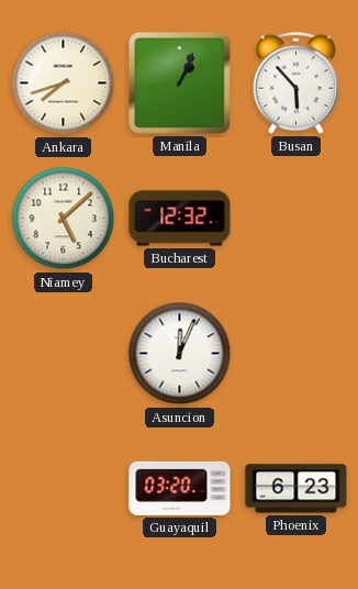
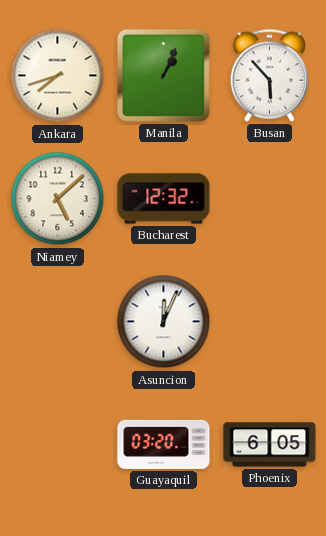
Phoenix: 6:23 -> 6:05 (270, 445)
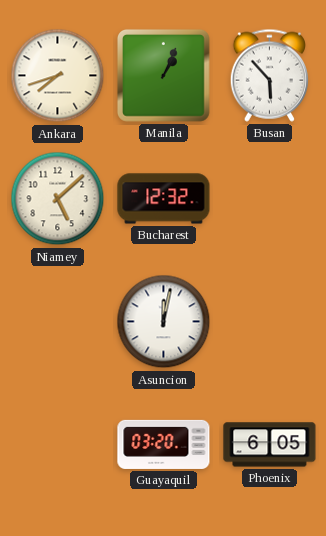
Asuncion: 12:04 -> 12:02 (164, 322)
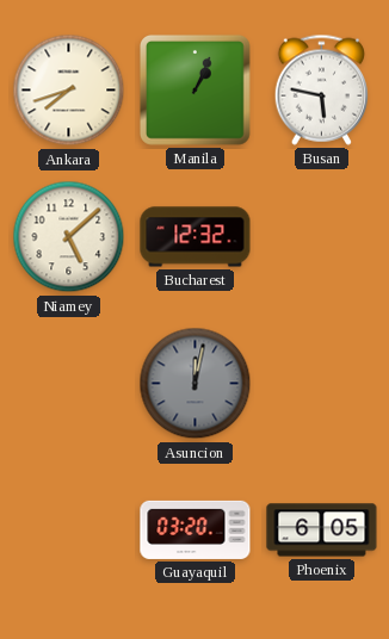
Busan: 5:53 -> 5:47 (321, 89)
Asuncion dial: white -> grey (196, 384)
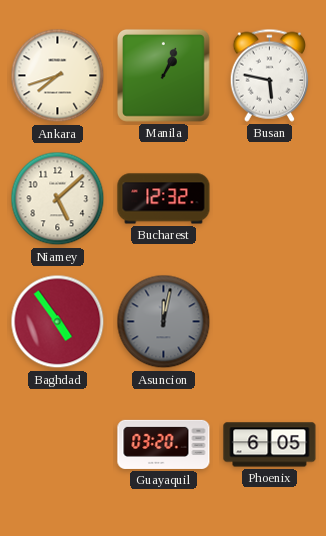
Baghdad: none -> 4:54 (58, 322)
